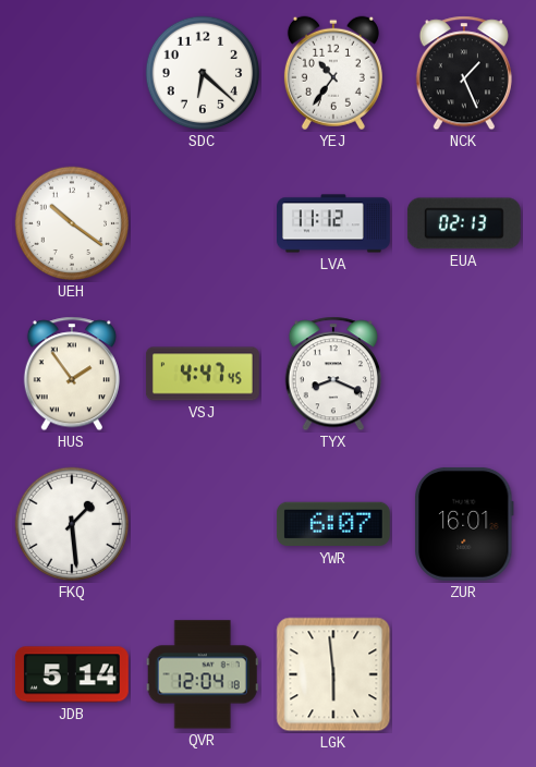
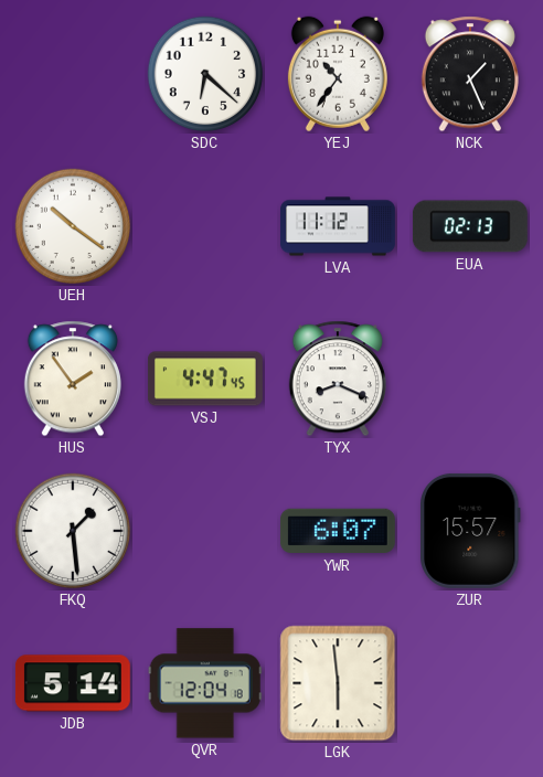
ZUR: 16:01 -> 15:57 (471, 531)
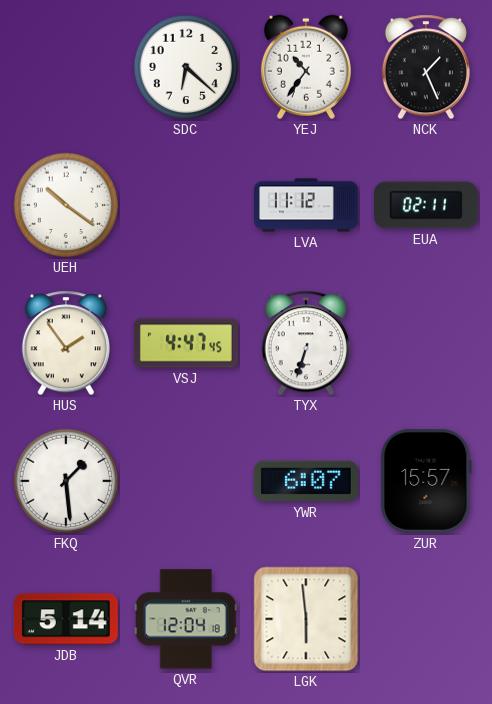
EUA: 02:13 -> 02:11 (426, 205)
TYX: 8:19 -> 6:33 (306, 343)
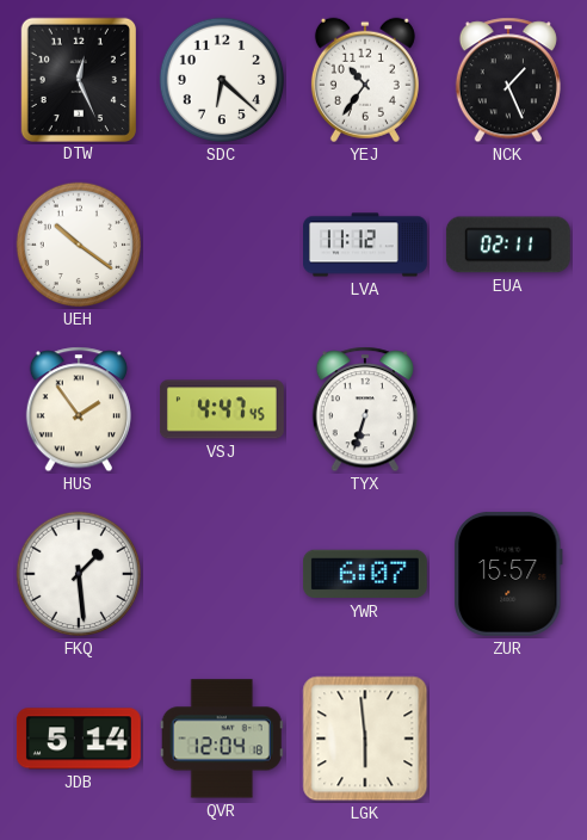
DTW: none -> 12:26 (78, 79)
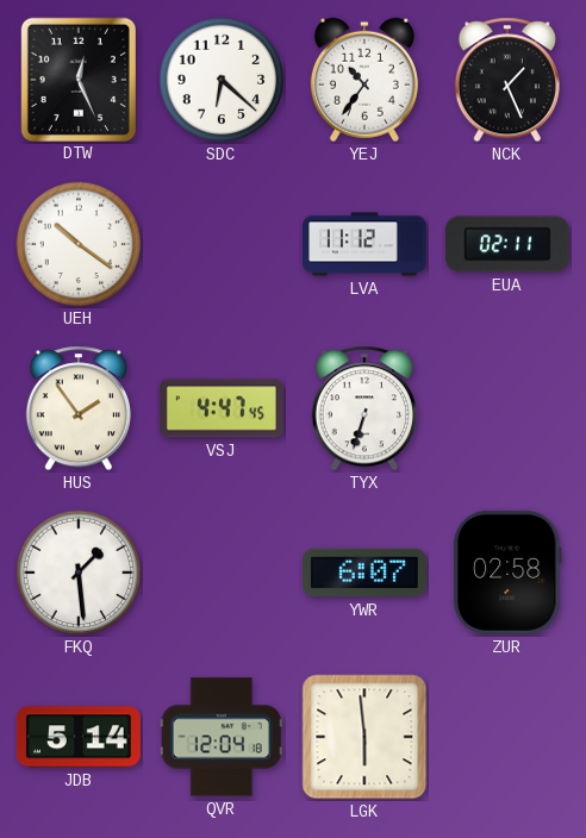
ZUR: 15:57 -> 02:58 (509, 573)
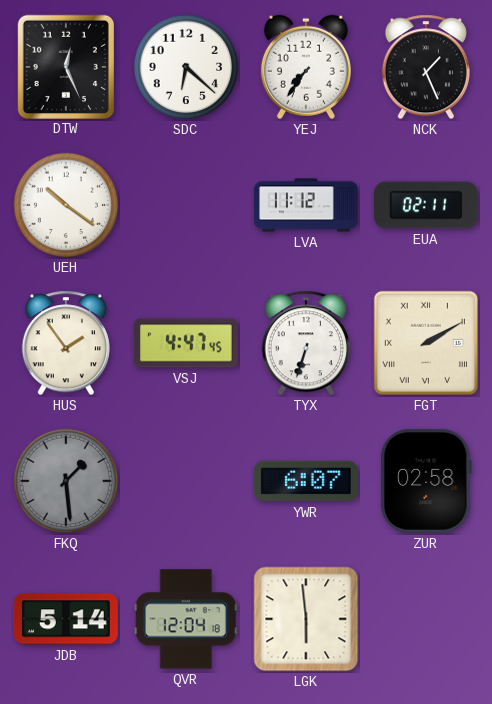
YEJ: 10:36 -> 7:36 (306, 67)
FGT: none -> 2:10 (426, 343)
FKQ dial: white -> grey (66, 481)
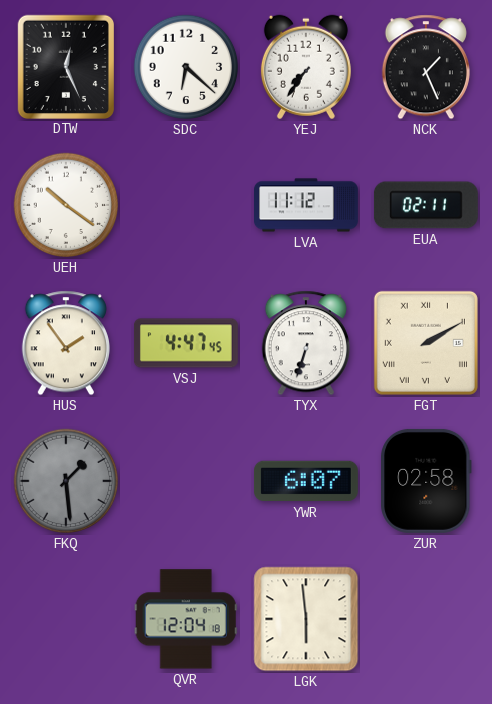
JDB: 5:14 -> none (66, 619)
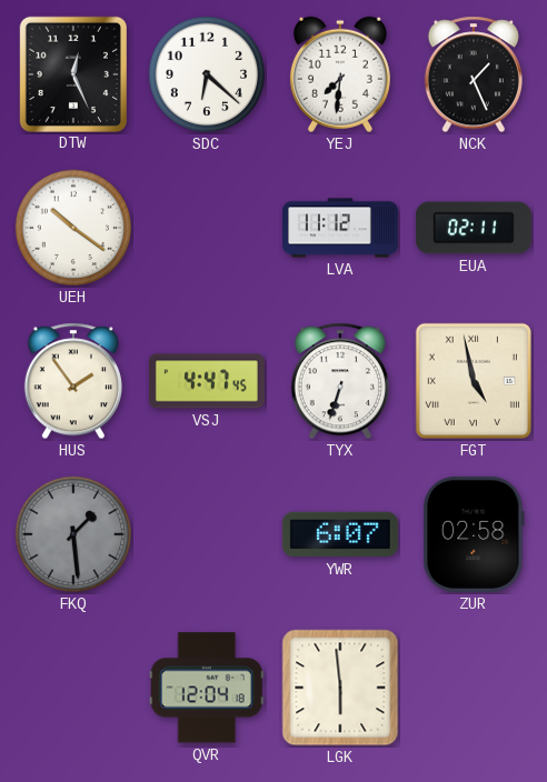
YEJ: 7:36 -> 7:31 (340, 74)
FGT: 2:10 -> 4:58 (474, 381)
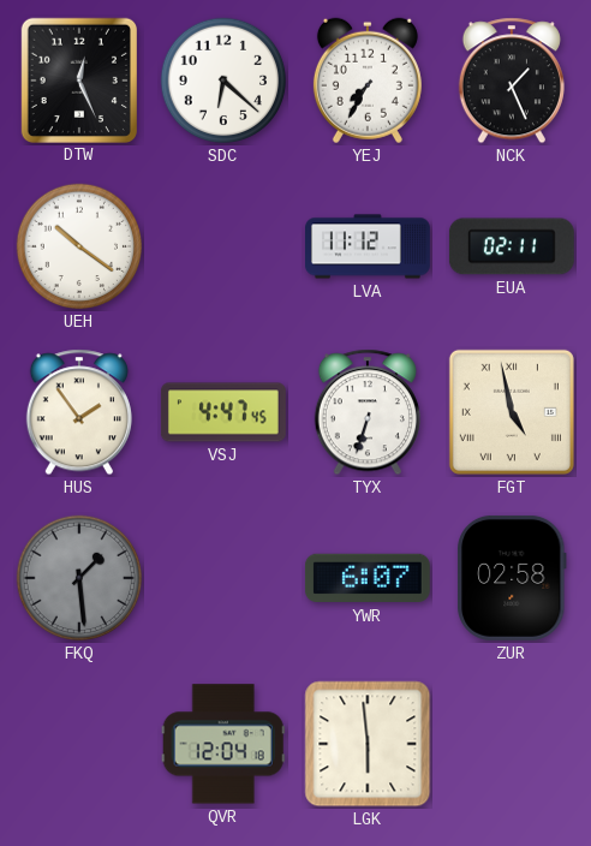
YEJ: 7:31 -> 7:35 (368, 81)
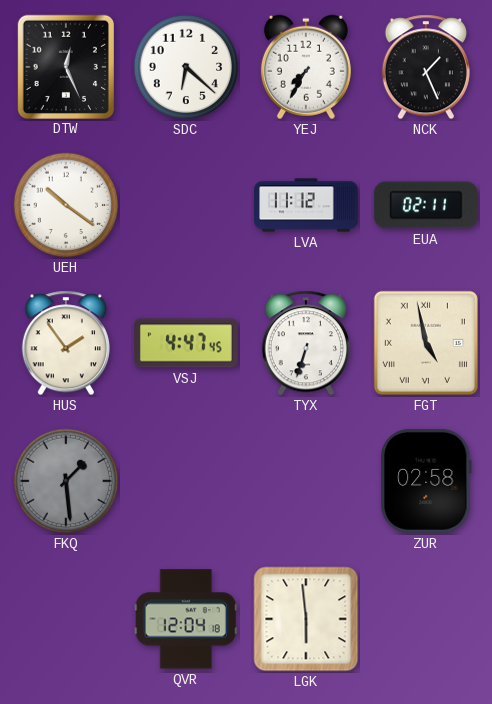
YWR: 6:07 -> none (368, 578)
